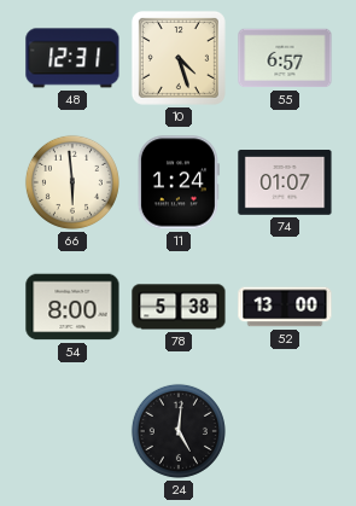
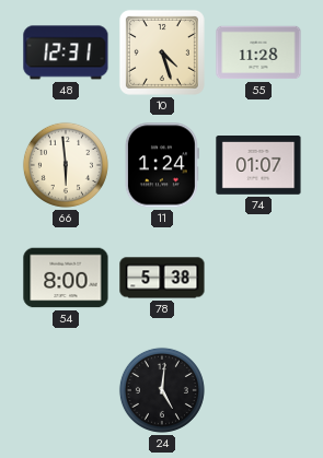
55: 6:57 -> 11:28 (258, 52)
52: 13:00 -> none (285, 307)
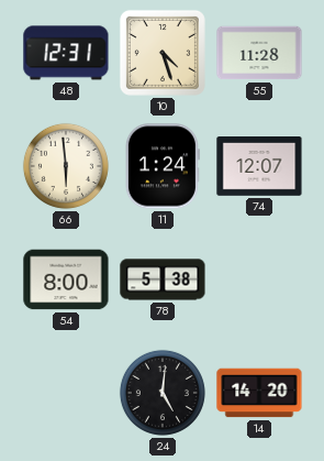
74: 01:07 -> 12:07 (259, 167)
14: none -> 14:20 (259, 393)
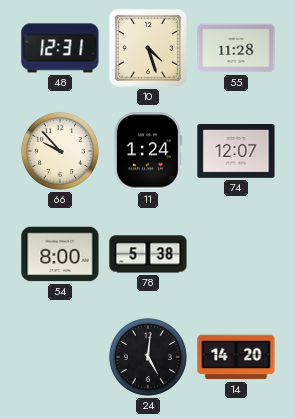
66: 5:59 -> 9:53 (60, 151)
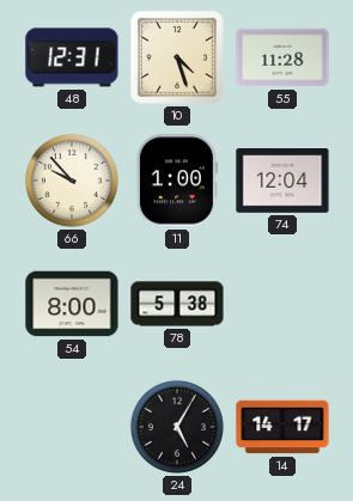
11: 1:24 -> 1:00 (177, 181)
74: 12:07 -> 12:04 (282, 182)
24: 5:01 -> 5:05 (177, 427)
14: 14:20 -> 14:17 (282, 427)
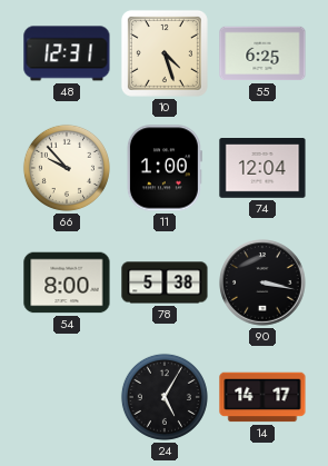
55: 11:28 -> 6:25 (262, 53)
90: none -> 3:17 (262, 282)
